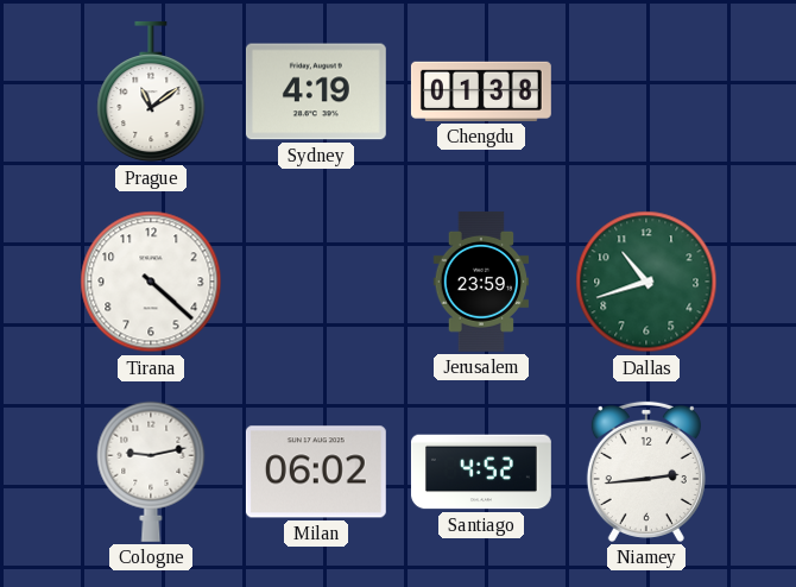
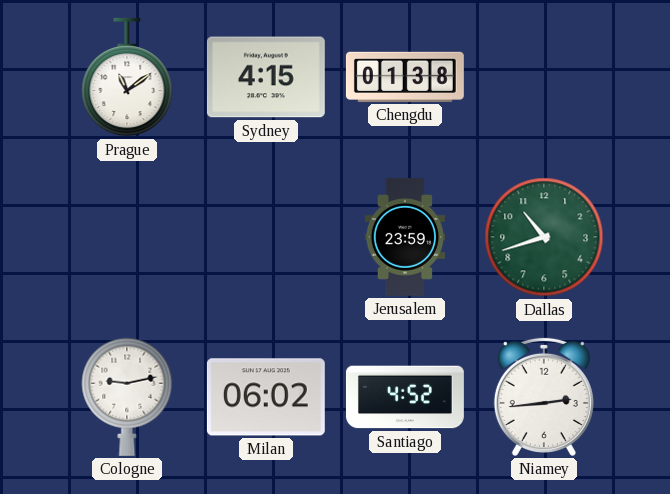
Sydney: 4:19 -> 4:15 (266, 77)
Tirana: 4:22 -> none (151, 282)
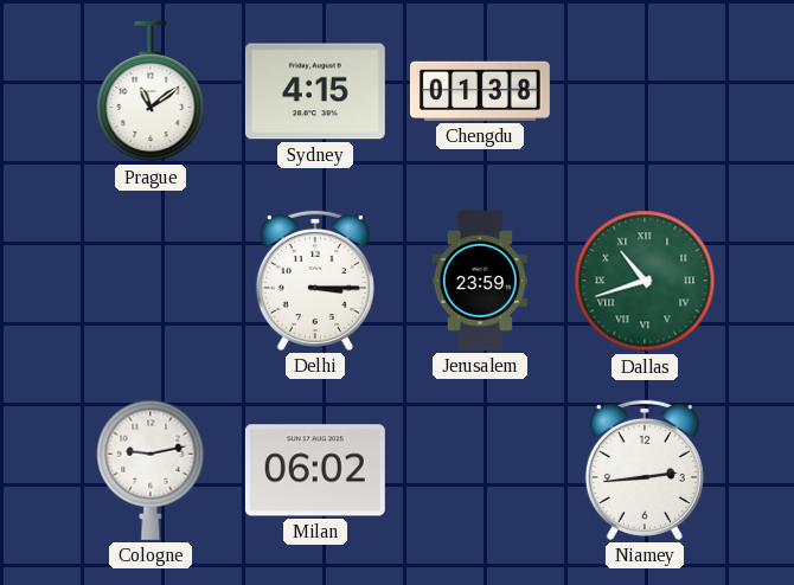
Delhi: none -> 3:15 (315, 281)
Dallas numerals: Arabic -> Roman (645, 281)
Santiago: 4:52 -> none (405, 397)
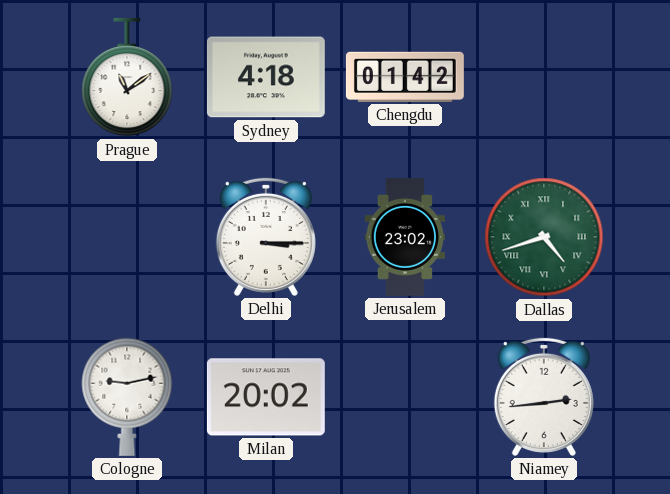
Sydney: 4:15 -> 4:18 (266, 77)
Chengdu: 01:38 -> 01:42 (405, 77)
Jerusalem: 23:59 -> 23:02 (404, 237)
Dallas: 10:42 -> 4:42 (544, 237)
Milan: 06:02 -> 20:02 (266, 397)
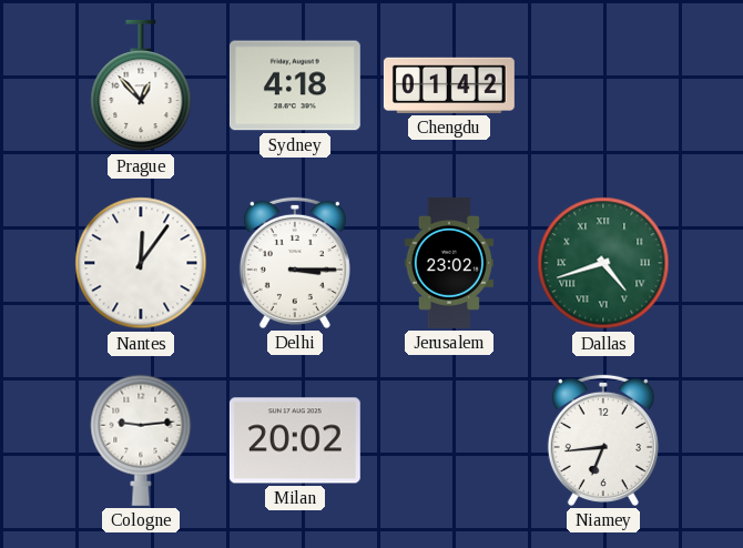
Prague: 11:09 -> 12:53 (141, 85)
Nantes: none -> 12:06 (141, 263)
Cologne: 9:13 -> 9:14 (141, 440)
Niamey: 2:44 -> 6:44 (603, 440)
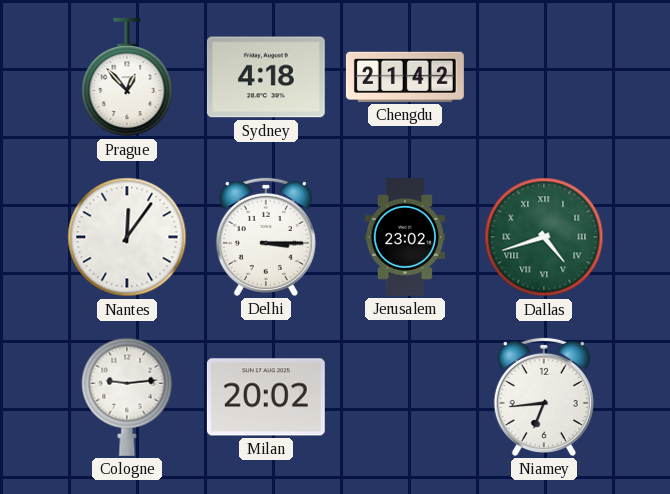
Chengdu: 01:42 -> 21:42 (405, 77)
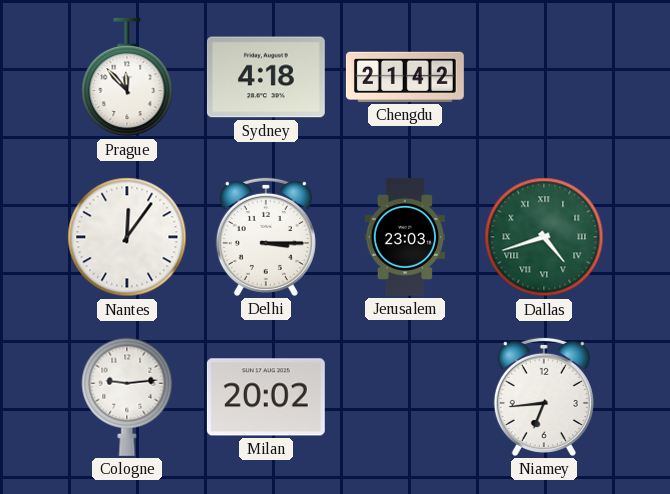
Prague: 12:53 -> 11:53 (127, 77)
Jerusalem: 23:02 -> 23:03 (404, 237)
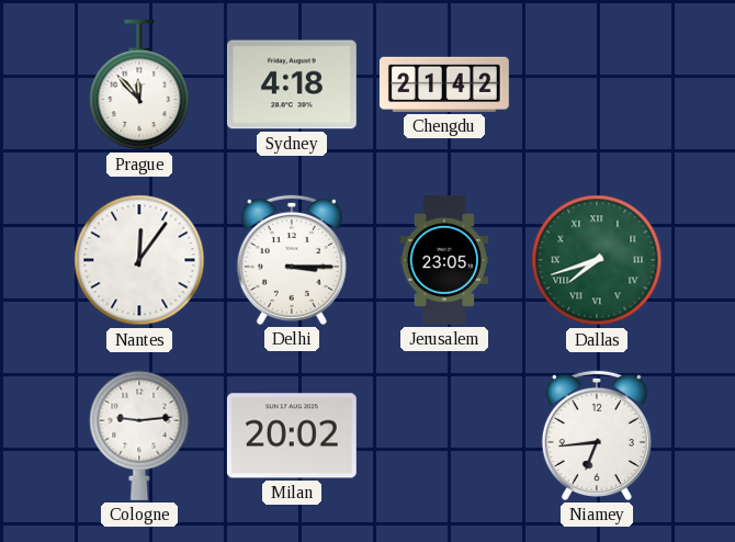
Jerusalem: 23:03 -> 23:05 (443, 260)
Dallas: 4:42 -> 7:42 (597, 260)
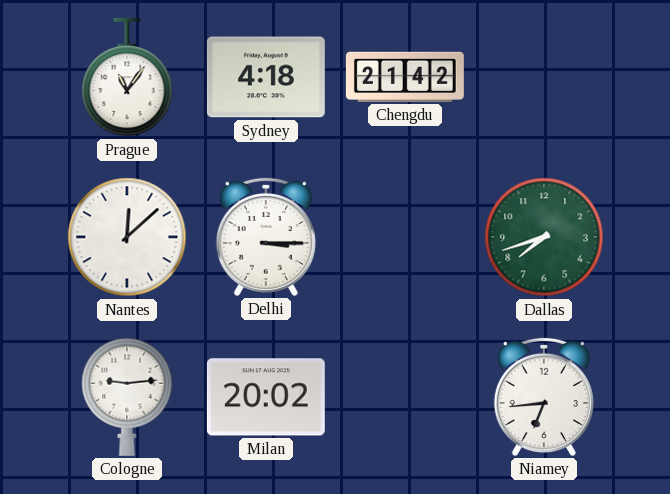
Prague: 11:53 -> 11:06 (127, 77)
Nantes: 12:06 -> 12:08 (127, 237)
Jerusalem: 23:05 -> none (443, 260)
Dallas numerals: Roman -> Arabic (544, 237)
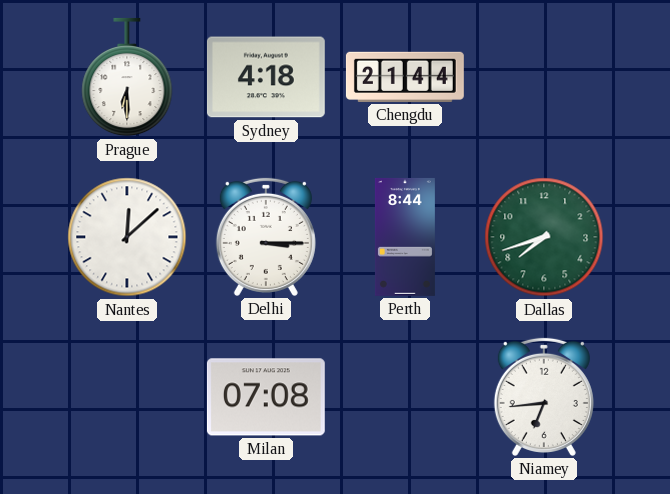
Prague: 11:06 -> 6:30 (127, 77)
Chengdu: 21:42 -> 21:44 (405, 77)
Perth: none -> 8:44 (405, 237)
Cologne: 9:14 -> none (127, 397)
Milan: 20:02 -> 07:08 (266, 397)
